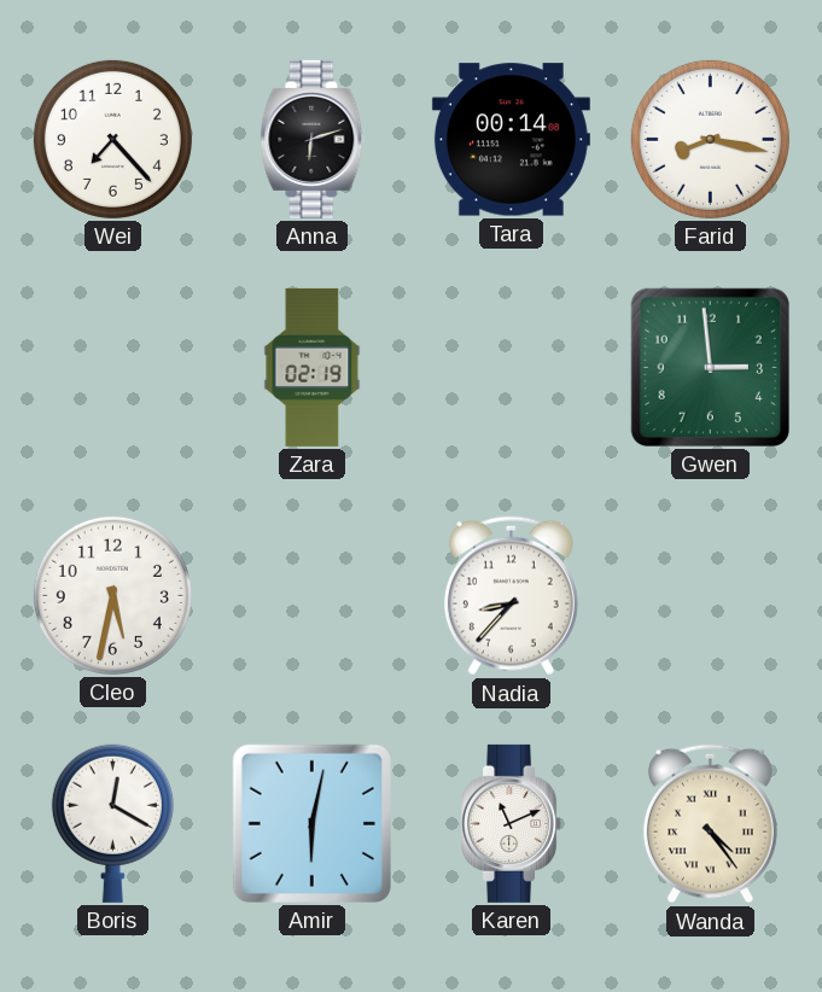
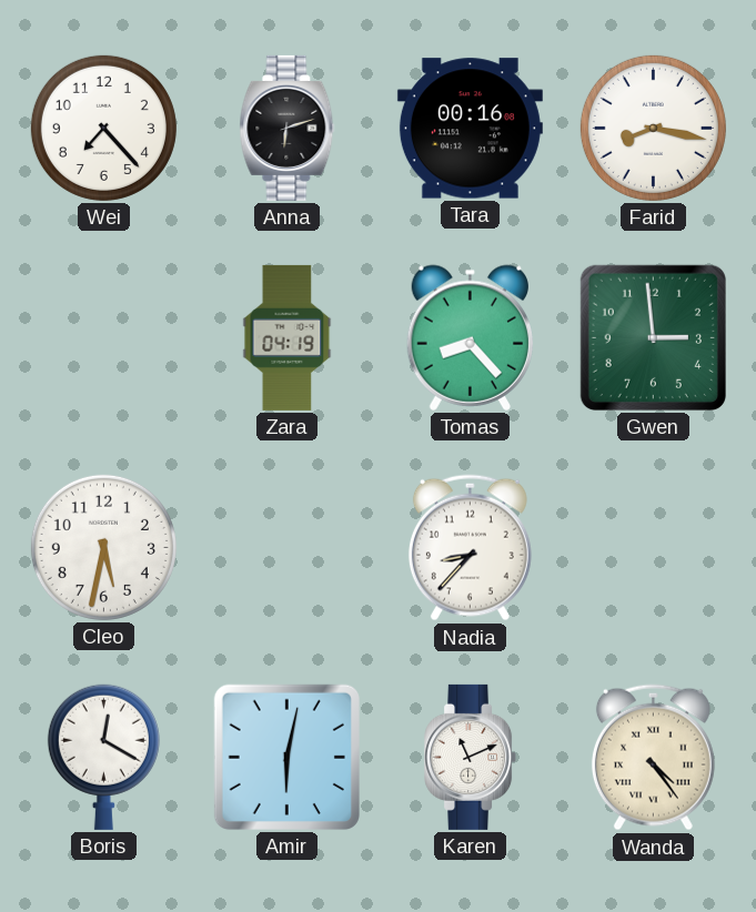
Tara: 00:14 -> 00:16 (470, 129)
Zara: 02:19 -> 04:19 (288, 337)
Tomas: none -> 8:23 (470, 337)
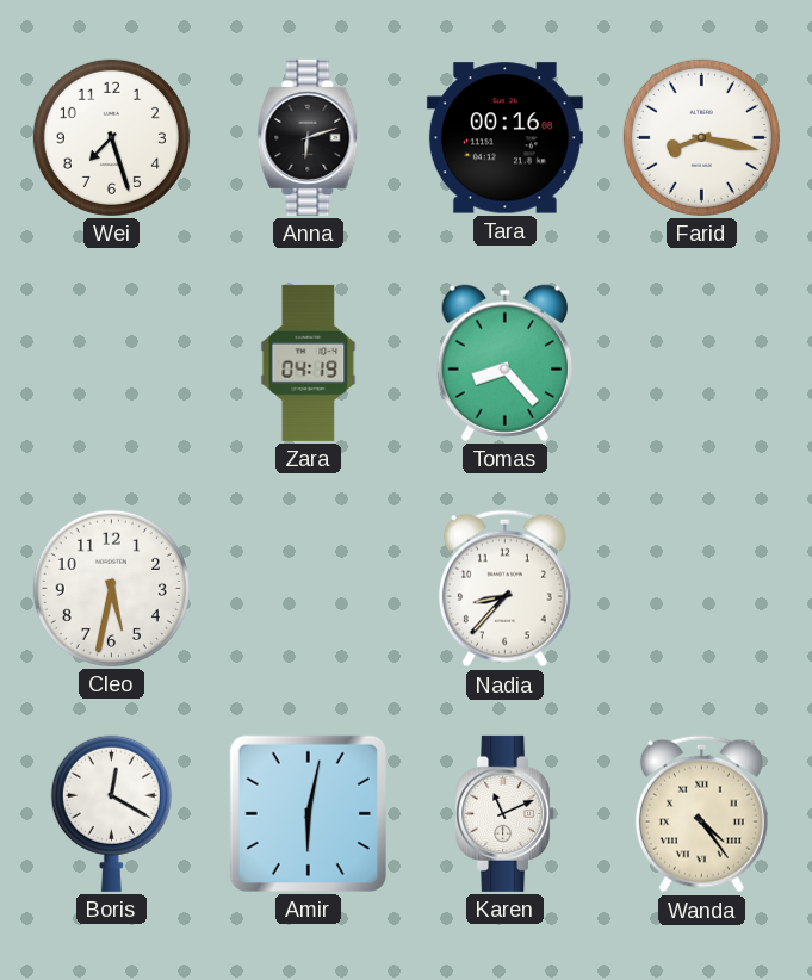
Wei: 7:23 -> 7:27 (111, 137)
Gwen: 2:59 -> none (653, 337)
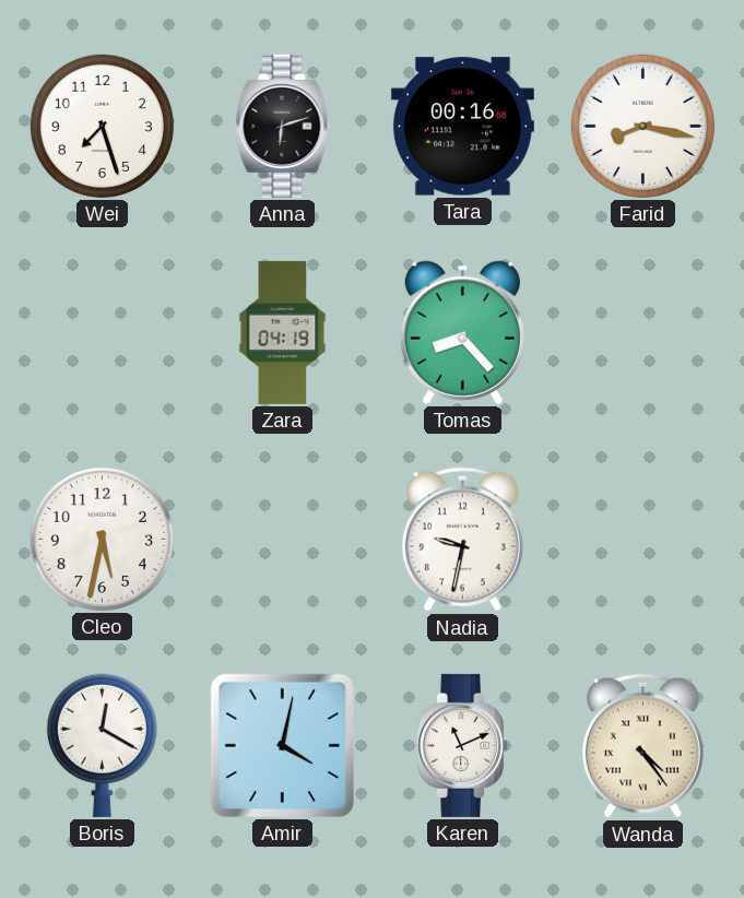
Nadia: 8:37 -> 9:32 (462, 540)
Amir: 6:02 -> 4:02 (282, 745)
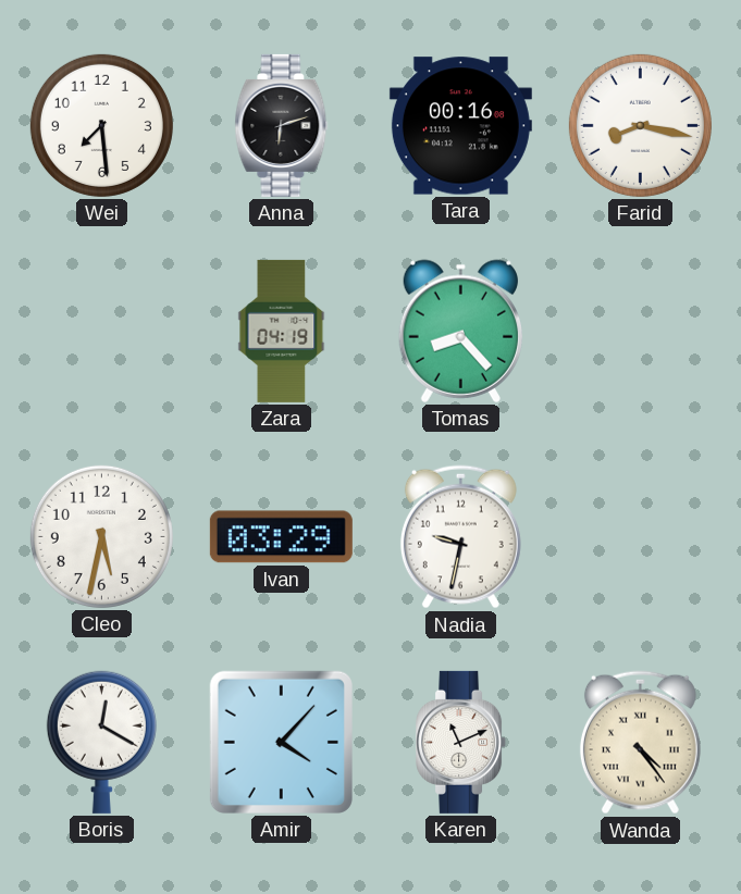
Wei: 7:27 -> 7:29 (101, 125)
Ivan: none -> 03:29 (281, 537)
Amir: 4:02 -> 4:07 (281, 742)
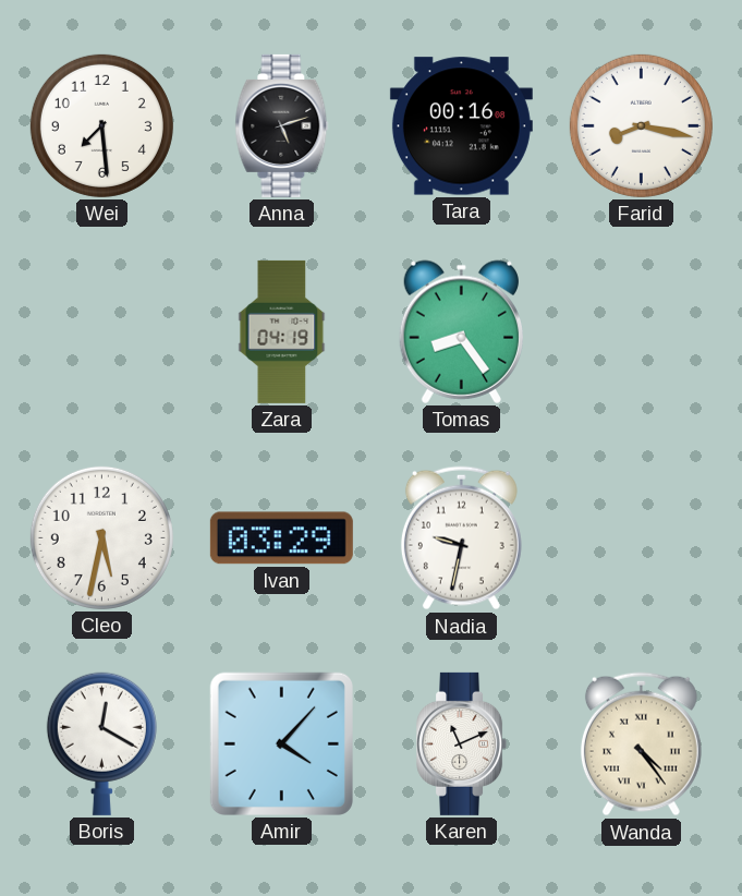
Anna: 6:12 -> 5:12 (282, 125)
Tomas: 8:23 -> 8:24 (461, 331)
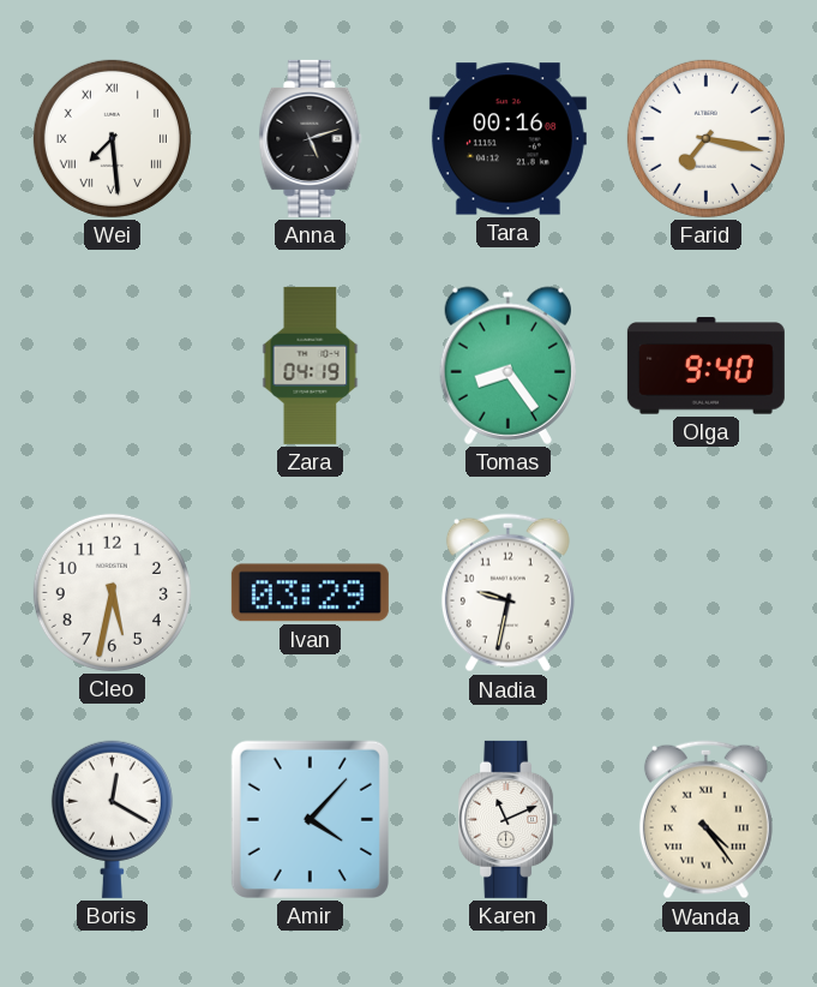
Wei numerals: Arabic -> Roman (112, 138)
Farid: 8:17 -> 7:17 (705, 138)
Olga: none -> 9:40 (705, 366)
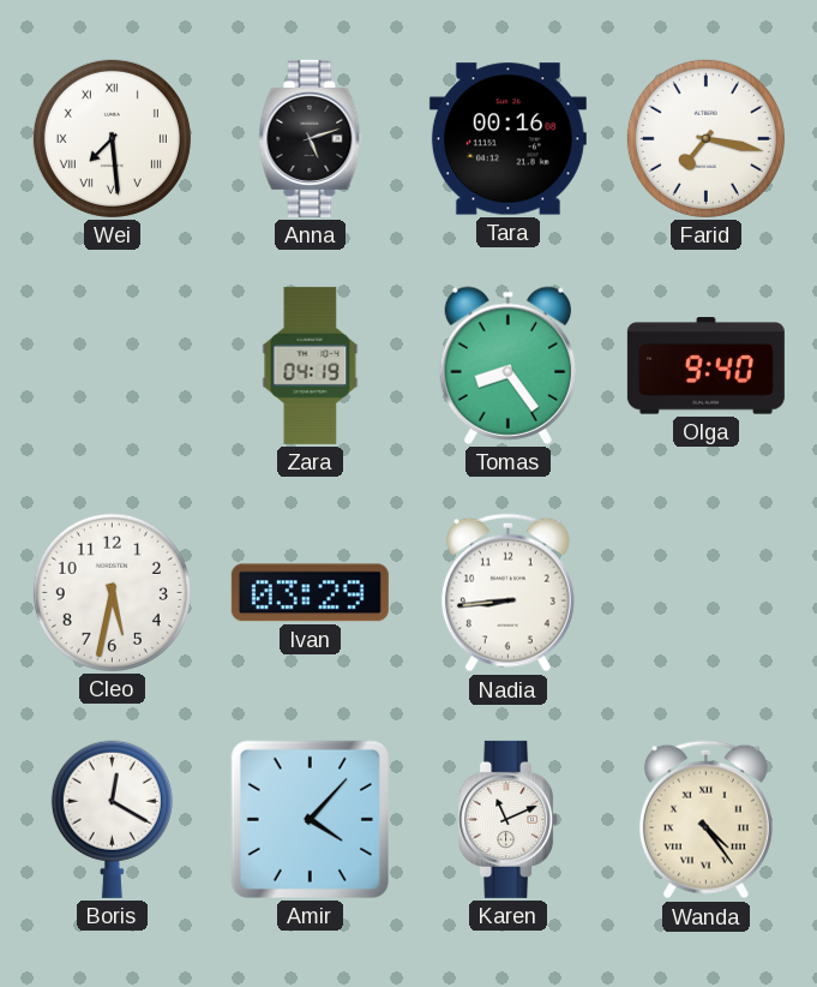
Nadia: 9:32 -> 8:44 (507, 593)
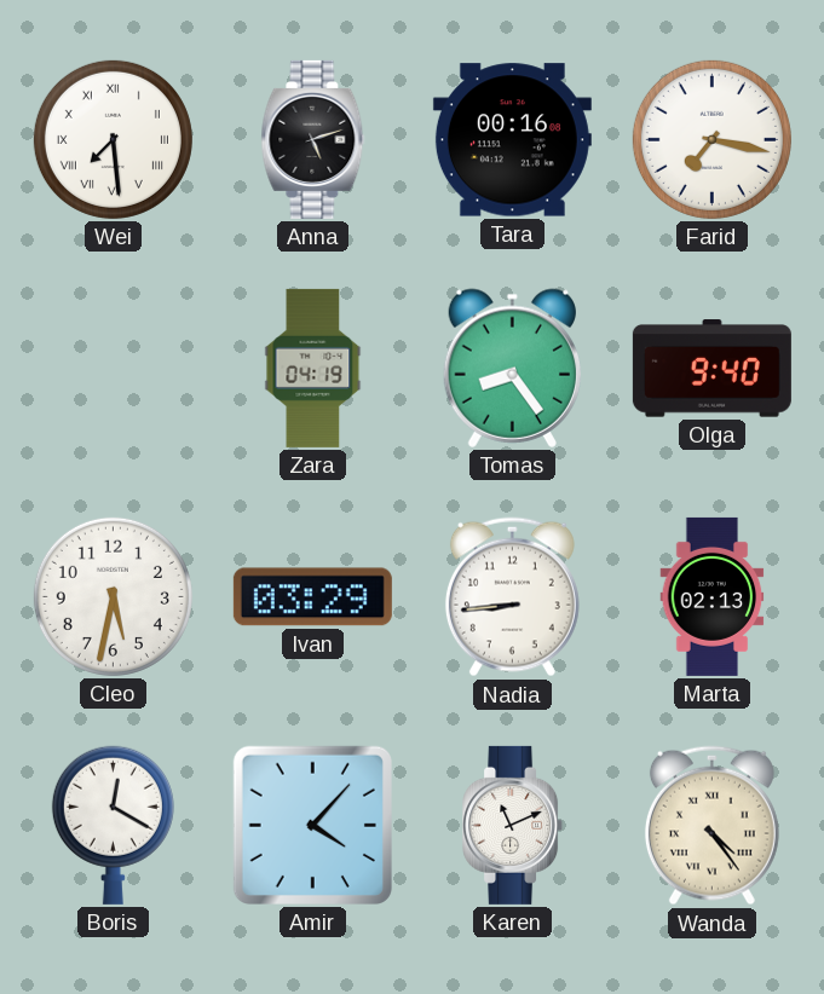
Marta: none -> 02:13 (713, 596)
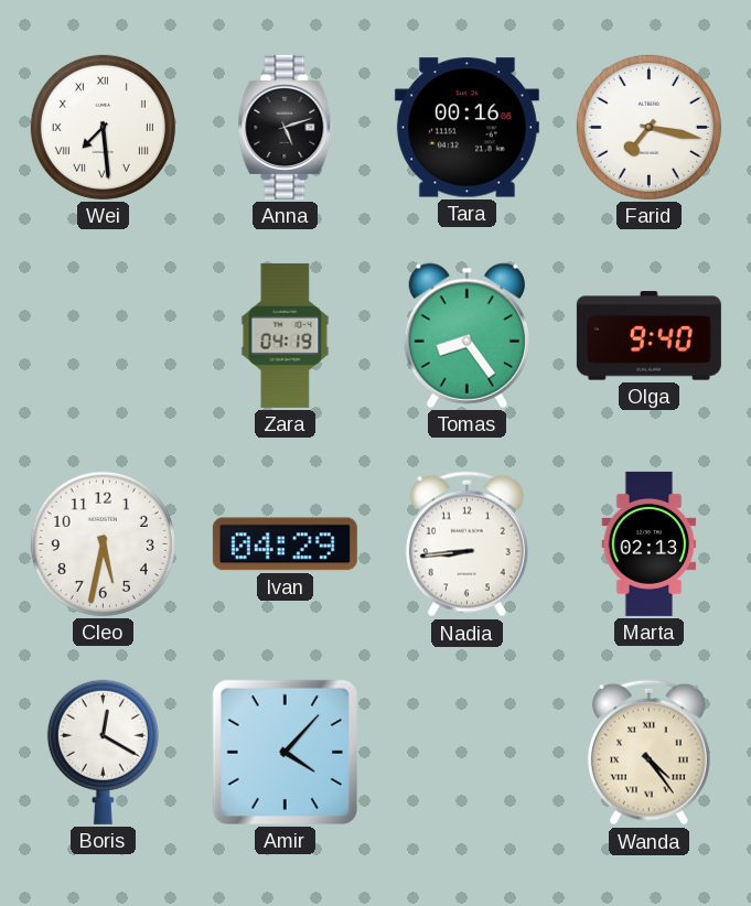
Ivan: 03:29 -> 04:29 (285, 544)
Karen: 11:11 -> none (513, 825)
